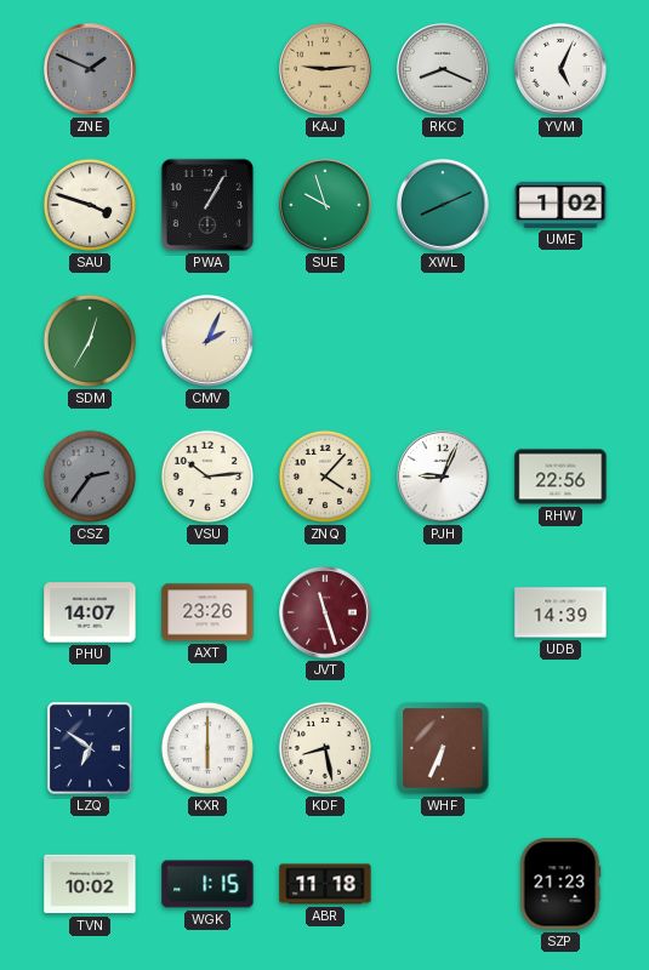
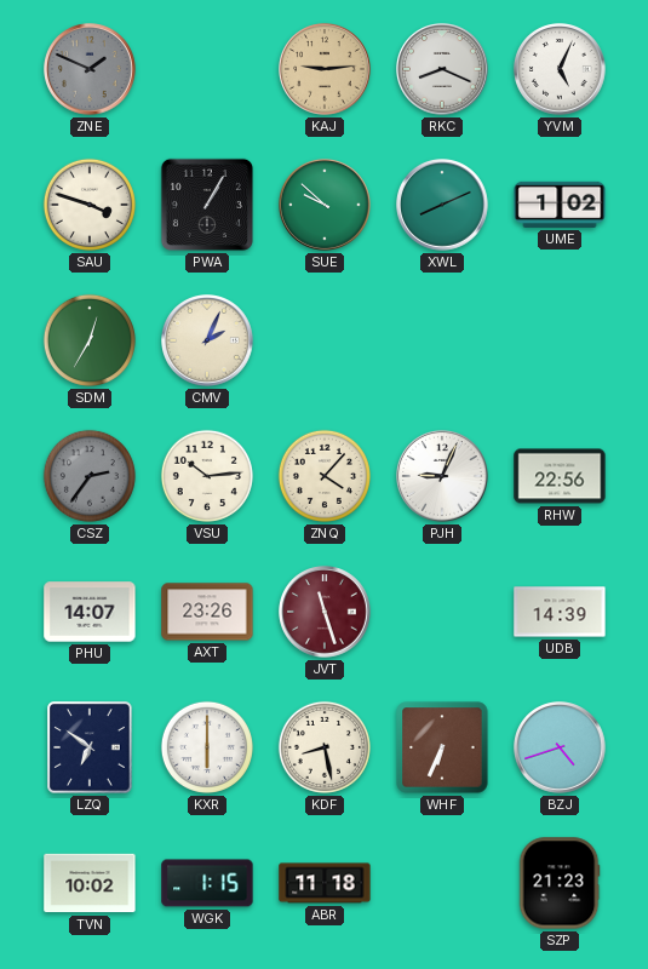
SUE: 9:57 -> 9:52 (326, 206)
BZJ: none -> 4:42 (561, 749)
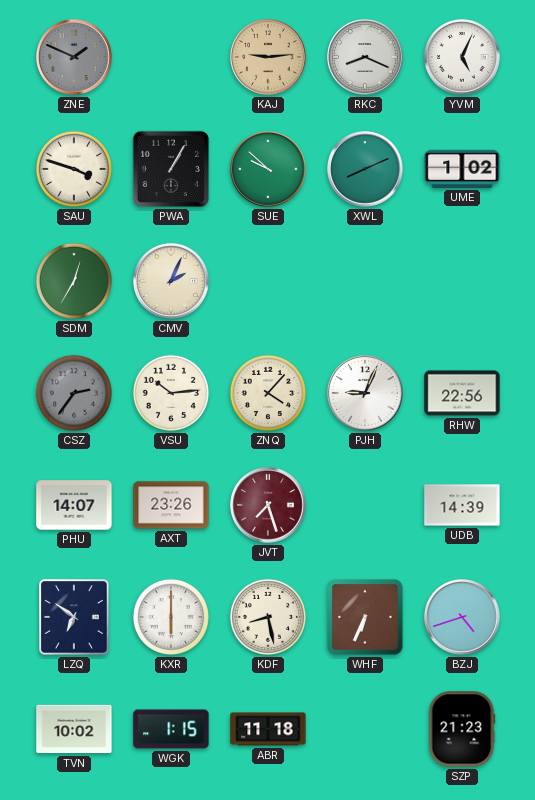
JVT: 11:27 -> 7:27 (269, 506)
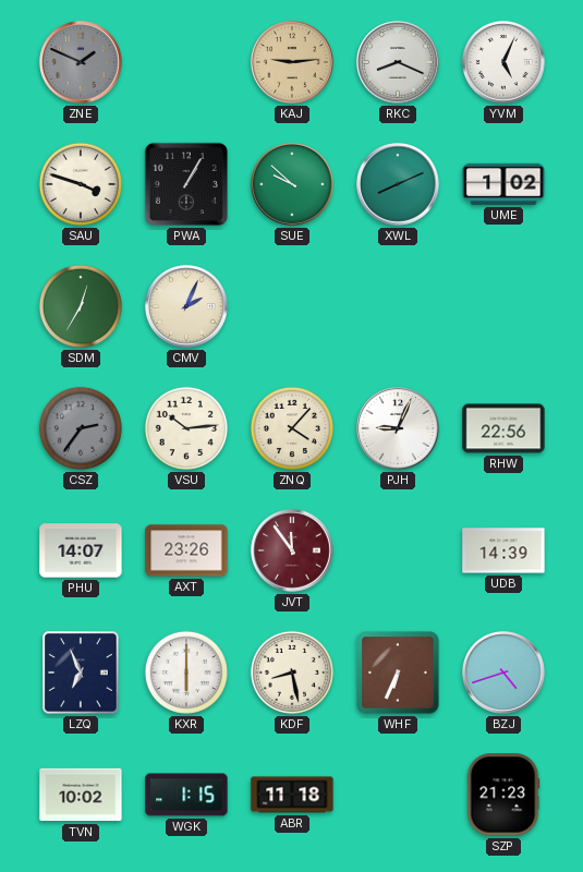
JVT: 7:27 -> 11:54 (293, 552)
LZQ: 6:51 -> 6:56 (81, 673)
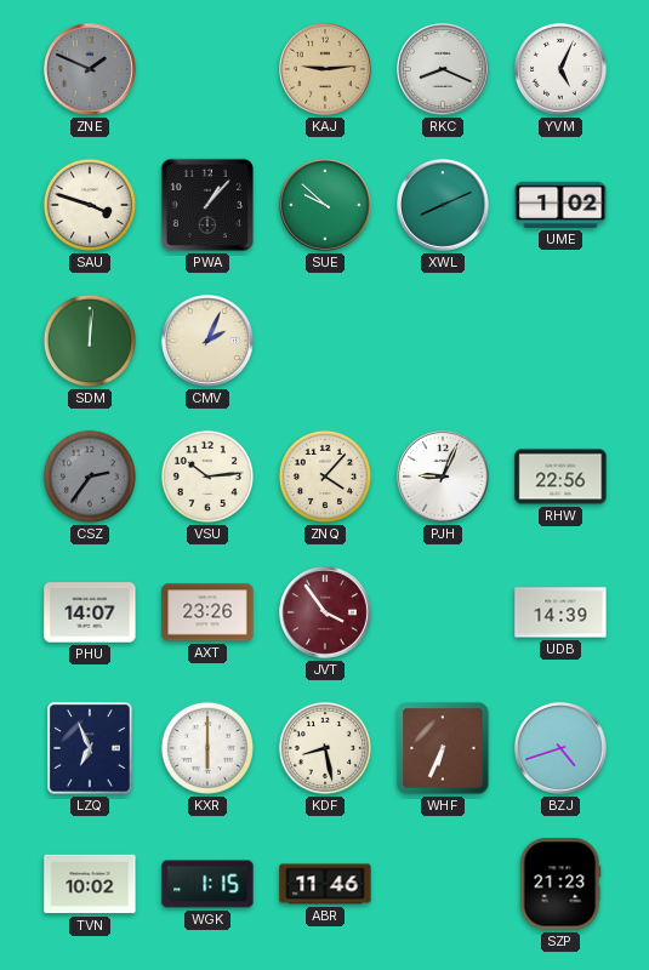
PWA: 1:05 -> 1:07 (207, 205)
SDM: 12:35 -> 12:01 (90, 341)
JVT: 11:54 -> 3:54 (326, 614)
ABR: 11:18 -> 11:46 (325, 884)
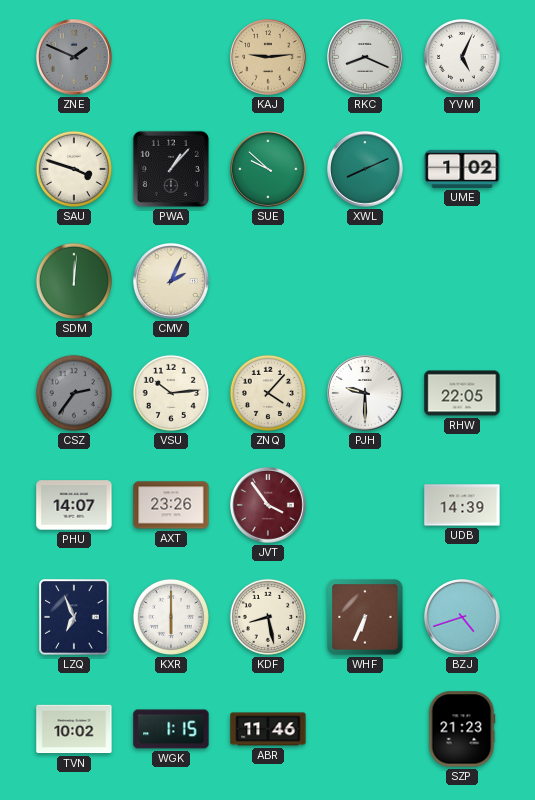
PJH: 9:04 -> 9:30 (366, 394)
RHW: 22:56 -> 22:05 (462, 393)
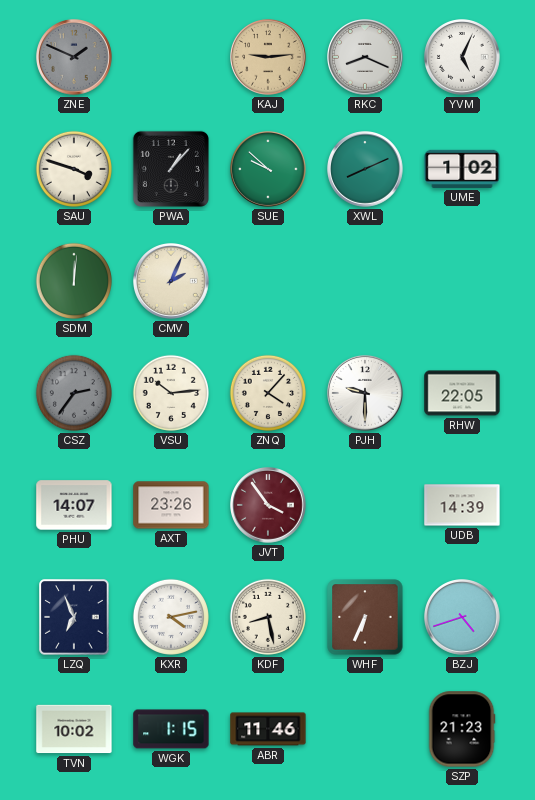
KXR: 6:00 -> 4:13 (171, 617)
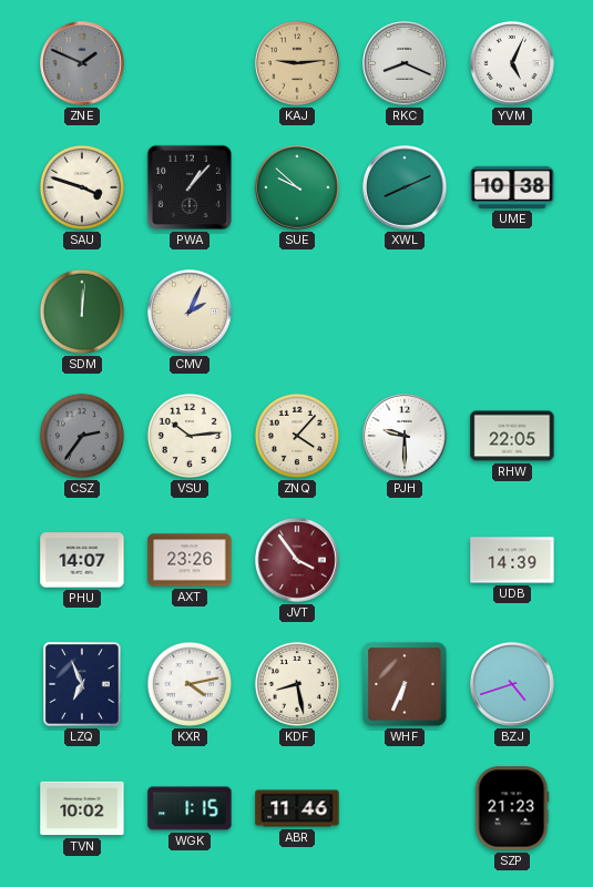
UME: 1:02 -> 10:38 (512, 187)
